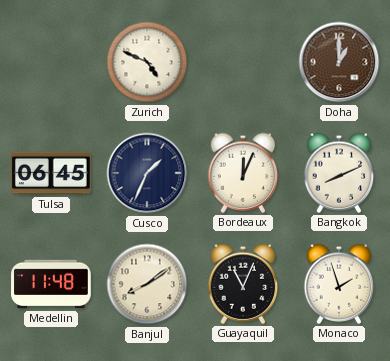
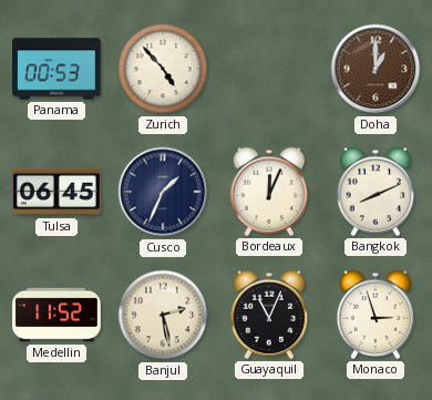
Panama: none -> 00:53 (58, 69)
Zurich: 4:49 -> 4:53 (163, 69)
Medellin: 11:48 -> 11:52 (56, 315)
Banjul: 8:09 -> 2:28 (163, 315)
Monaco: 1:57 -> 2:57 (376, 315)
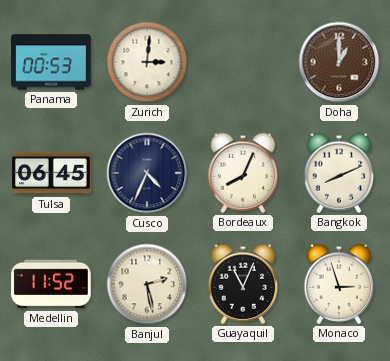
Zurich: 4:53 -> 3:01 (147, 62)
Cusco: 1:34 -> 4:34 (147, 173)
Bordeaux: 12:04 -> 8:04 (243, 173)
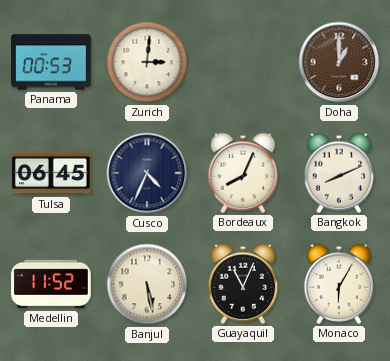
Banjul: 2:28 -> 5:28 (147, 284)
Monaco: 2:57 -> 6:05 (339, 284)
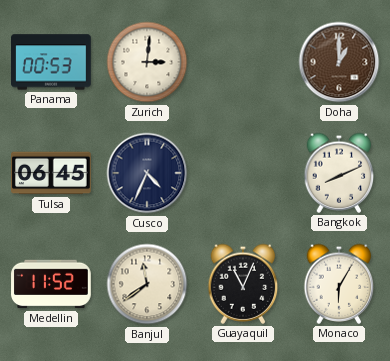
Bordeaux: 8:04 -> none (243, 173)
Banjul: 5:28 -> 11:39 (147, 284)
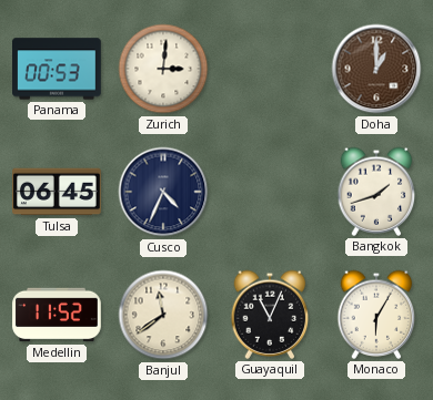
Bangkok: 8:11 -> 1:42 (376, 192)
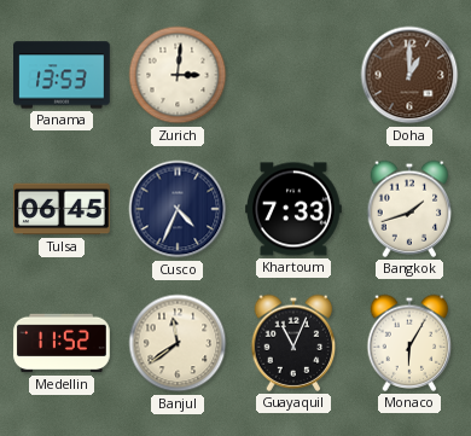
Panama: 00:53 -> 13:53 (63, 75)
Khartoum: none -> 7:33 (295, 209)
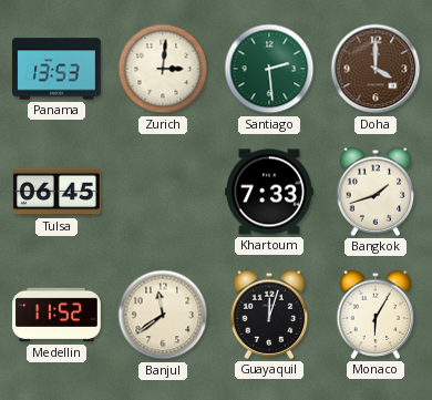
Santiago: none -> 2:29 (269, 69)
Doha: 1:00 -> 4:00 (376, 69)
Cusco: 4:34 -> none (178, 209)
Guayaquil: 11:04 -> 12:03 (269, 315)
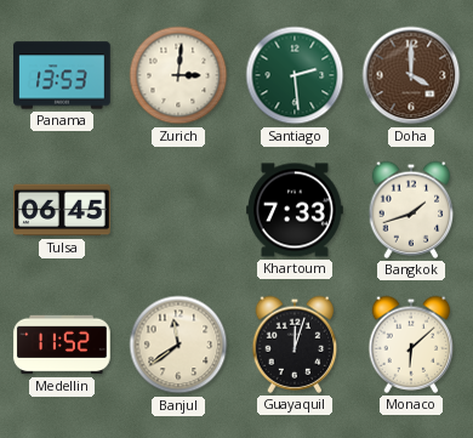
Monaco: 6:05 -> 6:08 (411, 345)
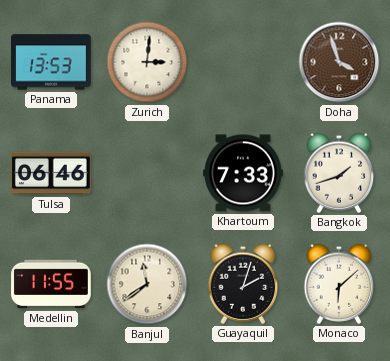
Santiago: 2:29 -> none (295, 75)
Doha: 4:00 -> 3:57 (339, 62)
Tulsa: 06:45 -> 06:46 (52, 173)
Medellin: 11:52 -> 11:55 (51, 284)
Guayaquil: 12:03 -> 2:03 (243, 284)
